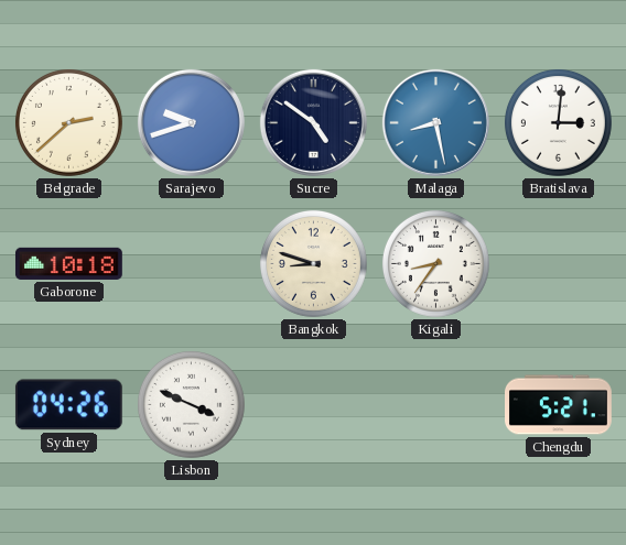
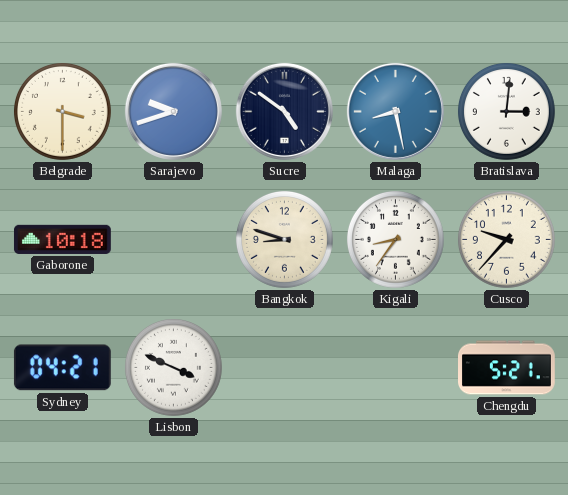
Belgrade: 2:38 -> 3:30 (62, 111)
Cusco: none -> 9:37 (506, 239)
Sydney: 04:26 -> 04:21 (62, 368)
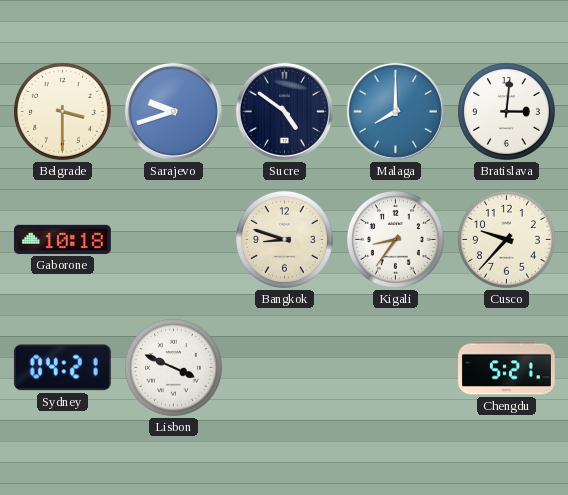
Malaga: 8:28 -> 8:00 (395, 111)
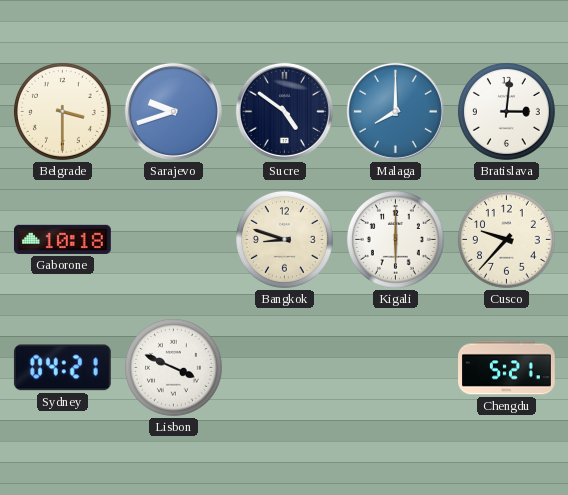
Kigali: 8:36 -> 6:00 (395, 239)
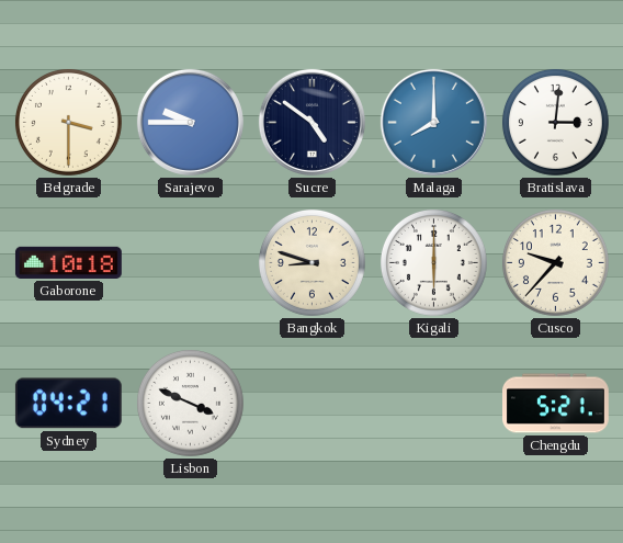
Sarajevo: 9:42 -> 9:45 (190, 122)
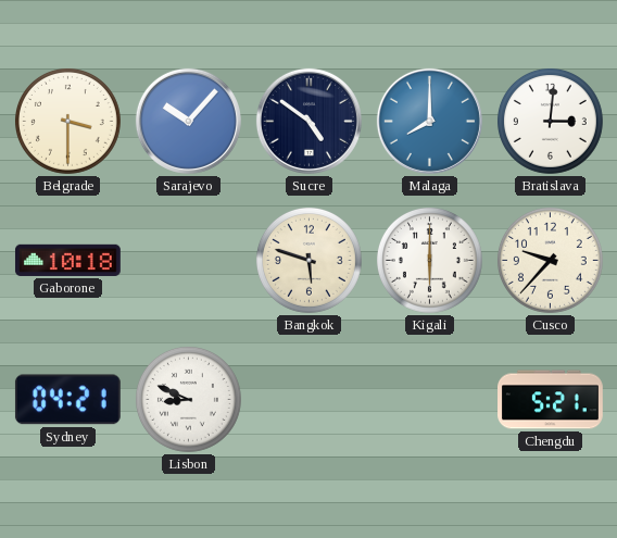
Sarajevo: 9:45 -> 10:07 (188, 121)
Bangkok: 8:48 -> 5:48 (308, 260)
Lisbon: 3:49 -> 8:49 (188, 399)
